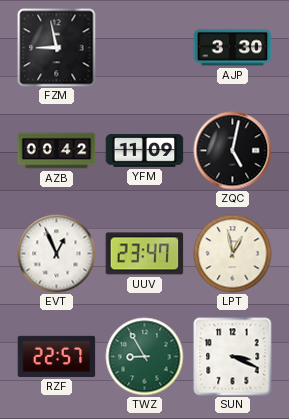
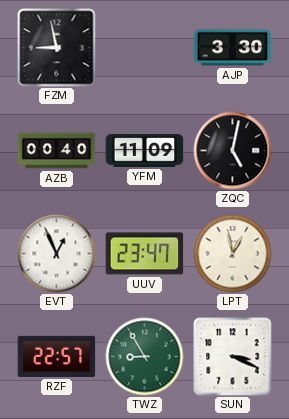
AZB: 00:42 -> 00:40 (57, 151)
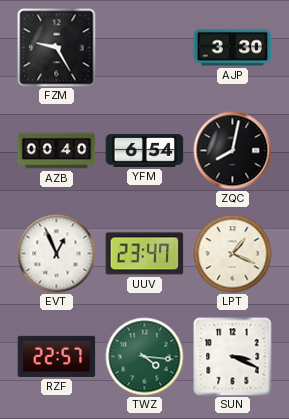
FZM: 8:58 -> 9:25 (57, 48)
YFM: 11:09 -> 6:54 (145, 151)
ZQC: 5:02 -> 8:02 (233, 151)
LPT: 12:58 -> 1:19 (233, 254)
TWZ: 8:55 -> 4:16 (145, 357)
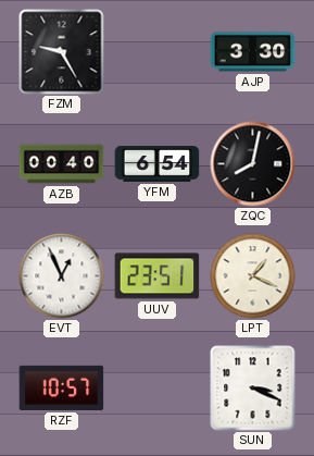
UUV: 23:47 -> 23:51 (158, 276)
RZF: 22:57 -> 10:57 (62, 387)
TWZ: 4:16 -> none (145, 357)
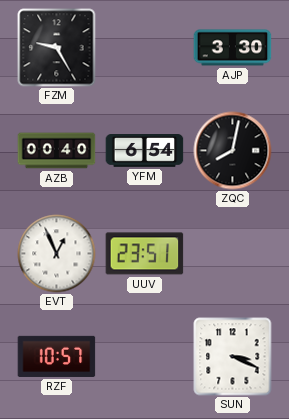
LPT: 1:19 -> none (253, 276)
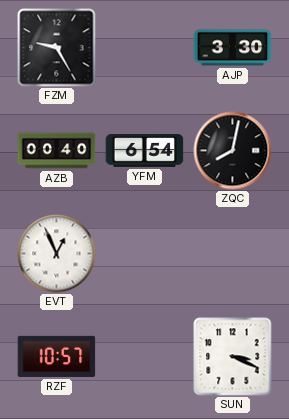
UUV: 23:51 -> none (145, 254)
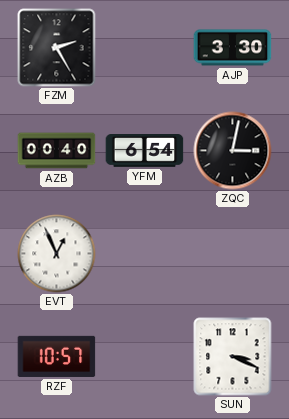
FZM: 9:25 -> 2:25 (57, 48)
ZQC: 8:02 -> 3:02 (233, 151)
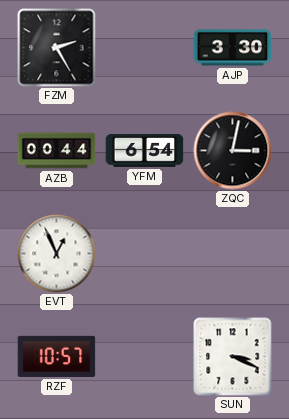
AZB: 00:40 -> 00:44 (57, 151)
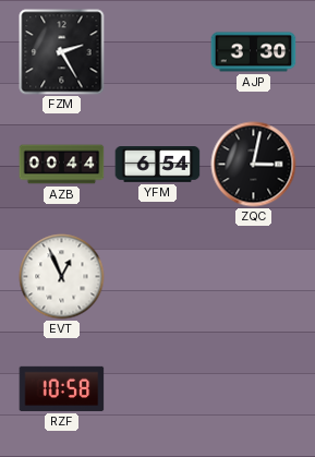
RZF: 10:57 -> 10:58 (62, 388)
SUN: 3:19 -> none (233, 357)
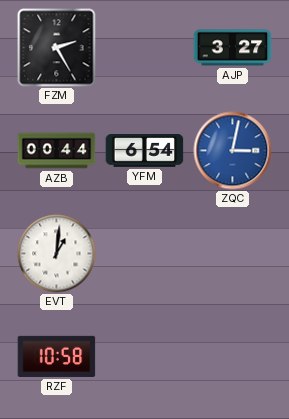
AJP: 3:30 -> 3:27 (233, 48)
ZQC dial: black -> blue (233, 151)
EVT: 12:56 -> 1:01 (57, 254)
